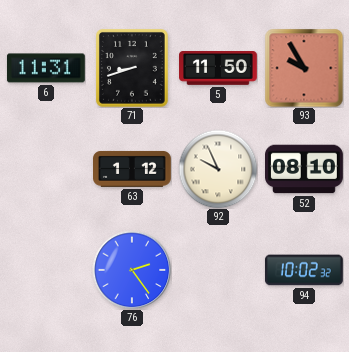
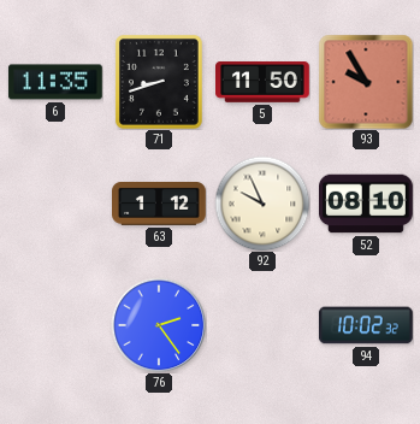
6: 11:31 -> 11:35 (55, 82)
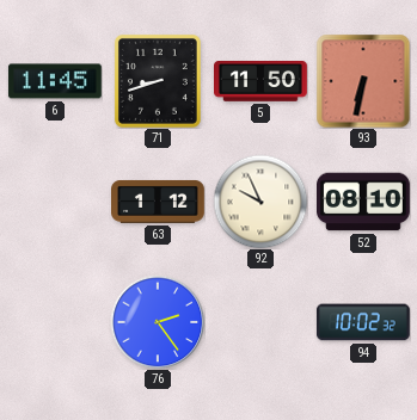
6: 11:35 -> 11:45 (55, 81)
93: 9:55 -> 6:32 (363, 81)
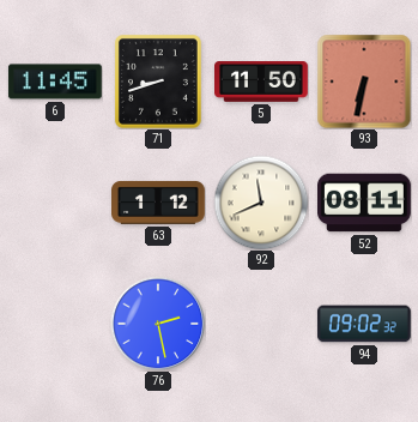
92: 9:56 -> 11:41 (261, 203)
52: 08:10 -> 08:11 (365, 203)
76: 2:24 -> 2:28 (158, 324)
94: 10:02 -> 09:02 (364, 324)
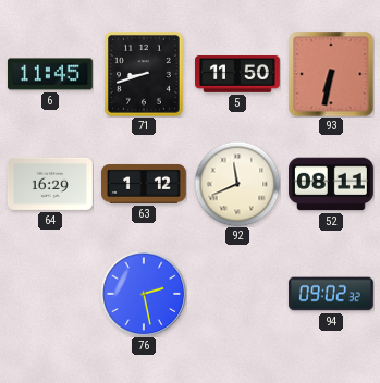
64: none -> 16:29 (50, 184)
